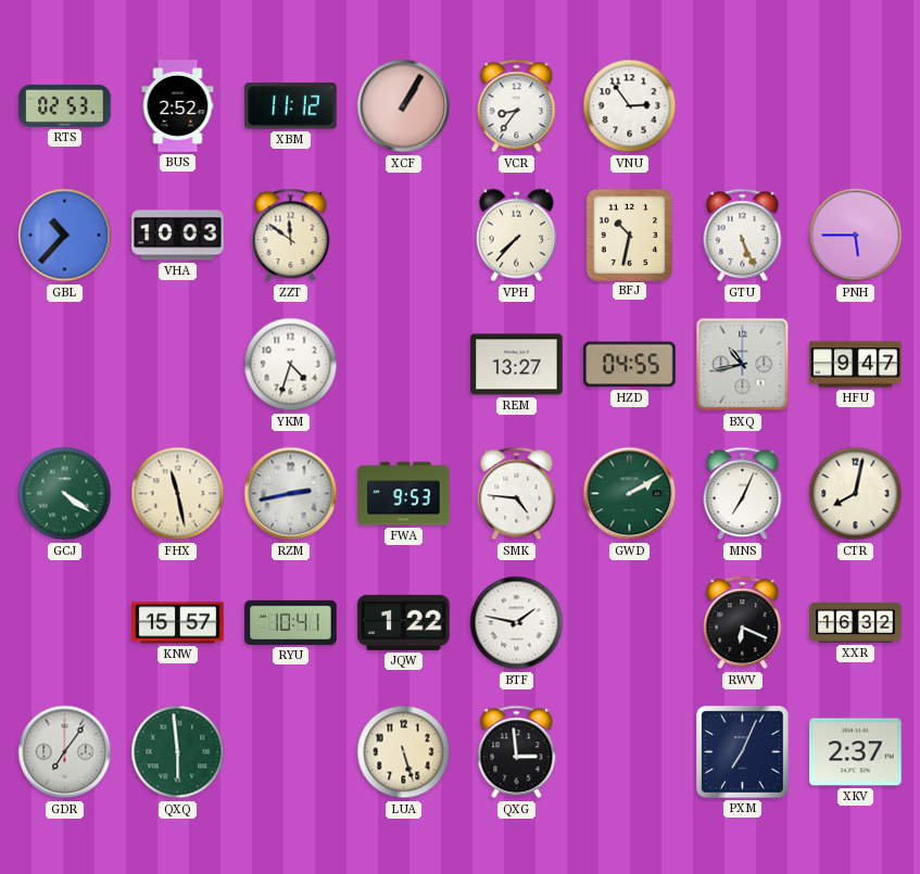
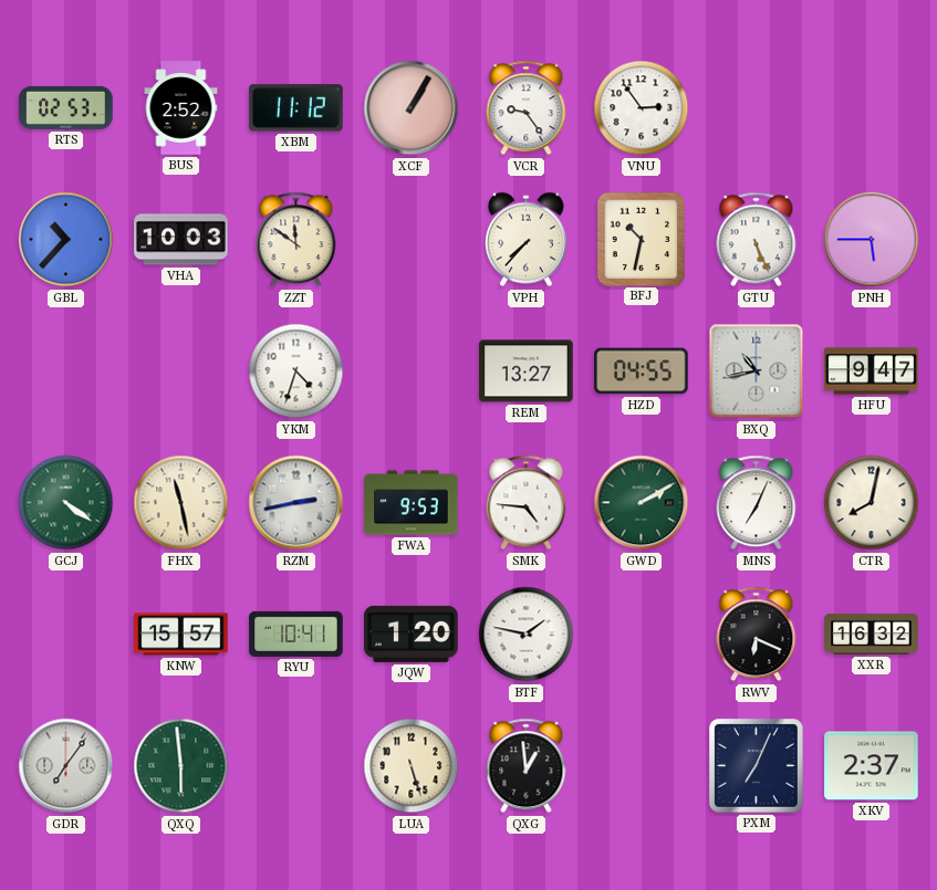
VCR: 8:36 -> 9:24 (527, 108)
JQW: 1:22 -> 1:20 (412, 634)
QXG: 2:59 -> 12:59 (527, 766)
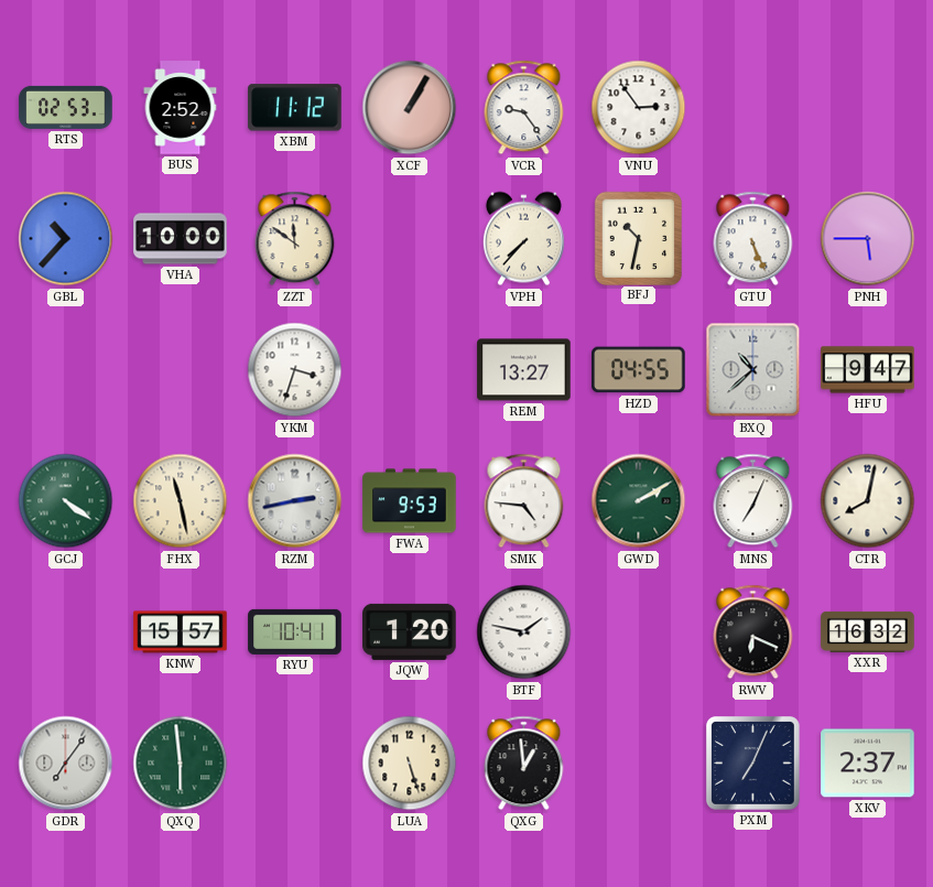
VHA: 10:03 -> 10:00 (181, 239)
YKM: 4:33 -> 3:33 (295, 370)
BXQ: 10:43 -> 10:38 (753, 370)
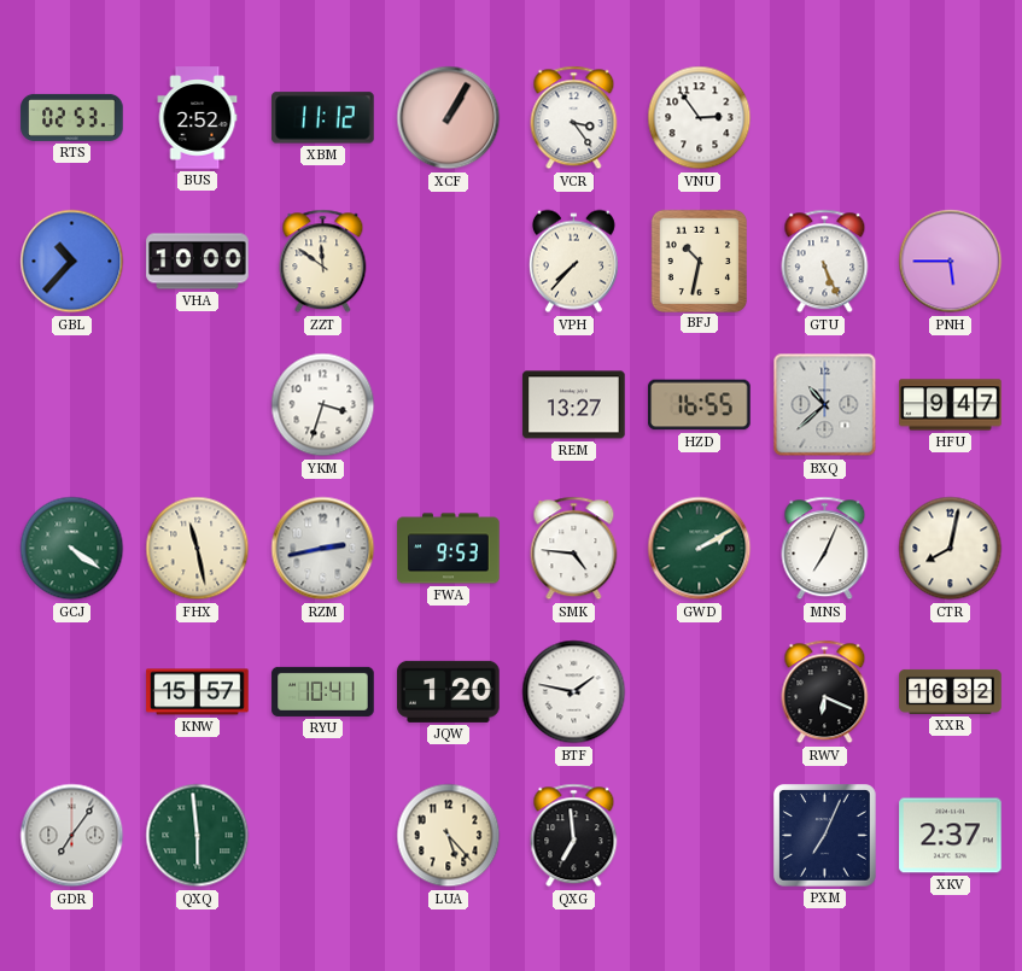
VCR: 9:24 -> 3:24 (574, 118)
HZD: 04:55 -> 16:55 (700, 405)
LUA: 5:27 -> 5:23 (449, 836)
QXG: 12:59 -> 6:59 (574, 836)
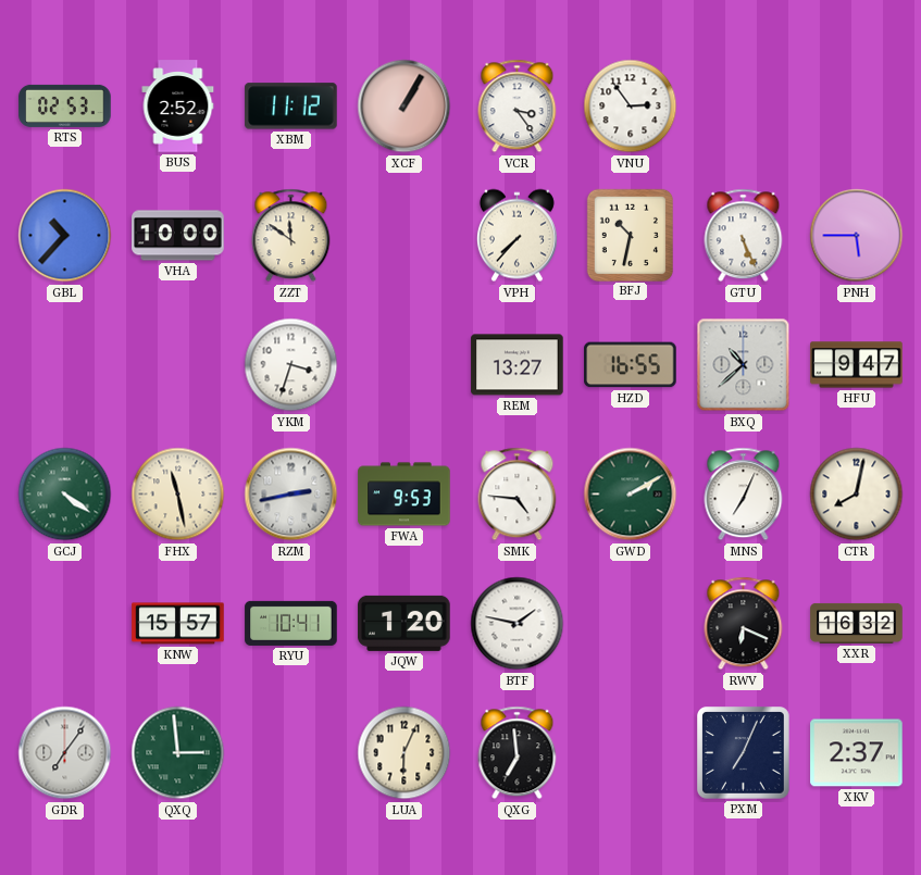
QXQ: 5:59 -> 2:59 (178, 753)
LUA: 5:23 -> 6:04 (405, 753)
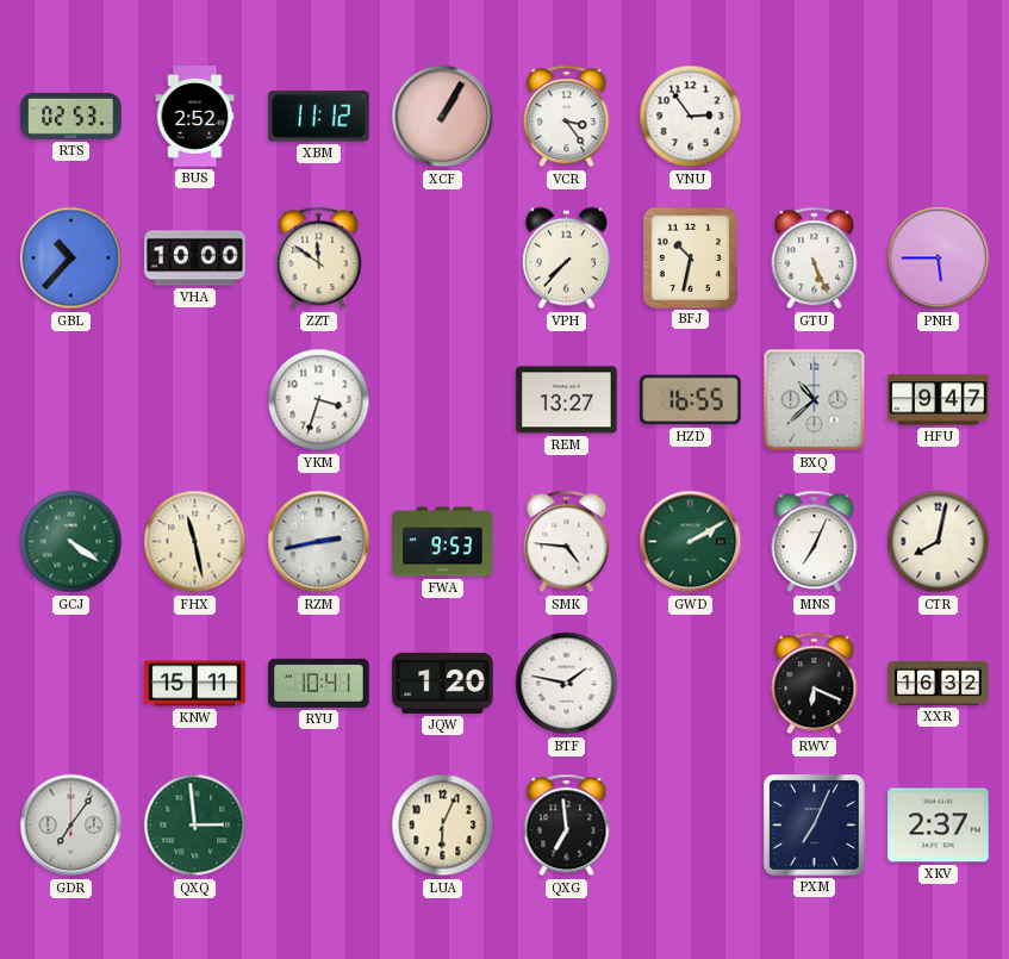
KNW: 15:57 -> 15:11 (195, 684)
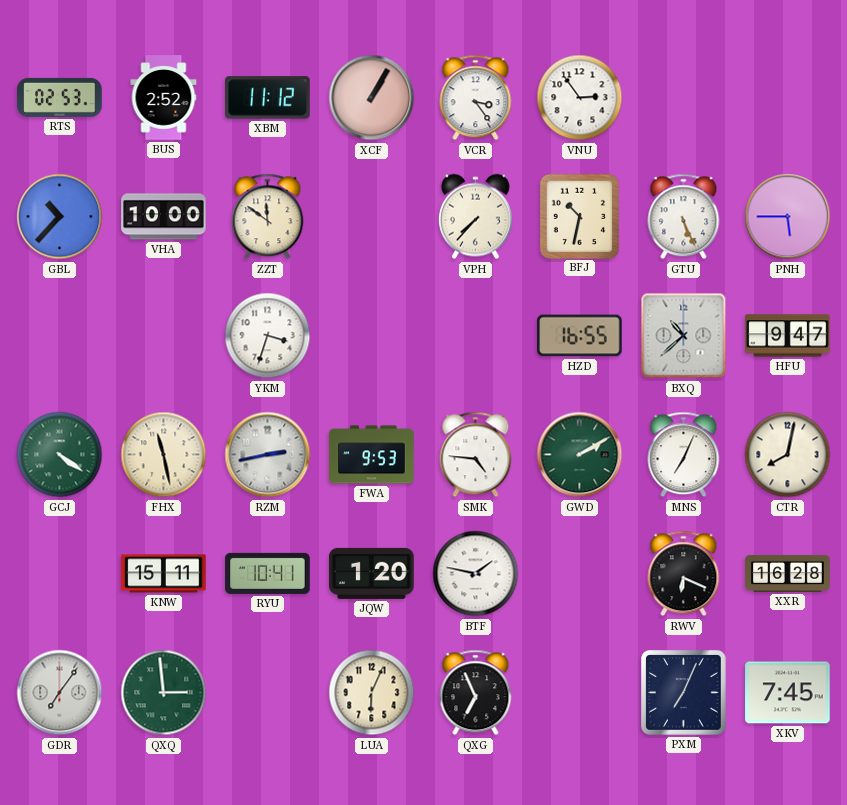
REM: 13:27 -> none (567, 400)
XXR: 16:32 -> 16:28 (788, 573)
QXG: 6:59 -> 6:56 (476, 693)
XKV: 2:37 -> 7:45 (788, 693)
